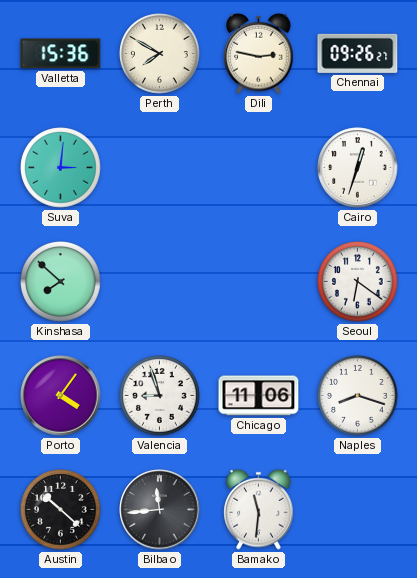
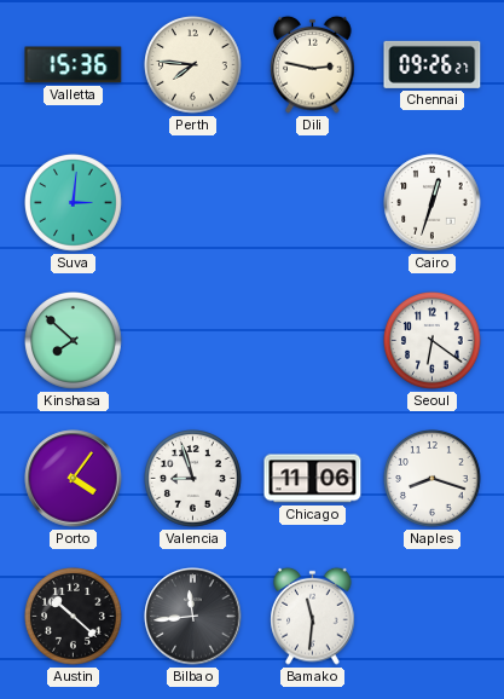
Perth: 7:50 -> 7:46 (193, 65)
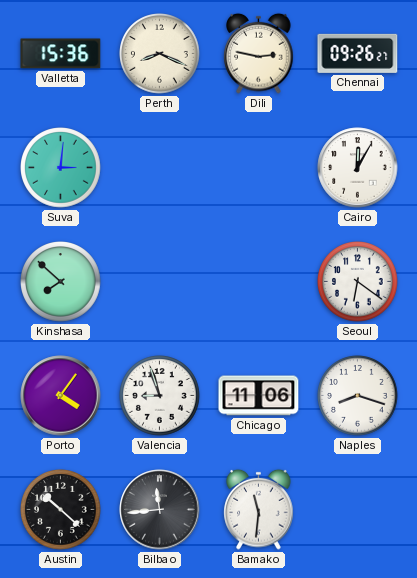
Perth: 7:46 -> 8:19 (160, 54)
Cairo: 12:33 -> 12:05 (358, 168)
